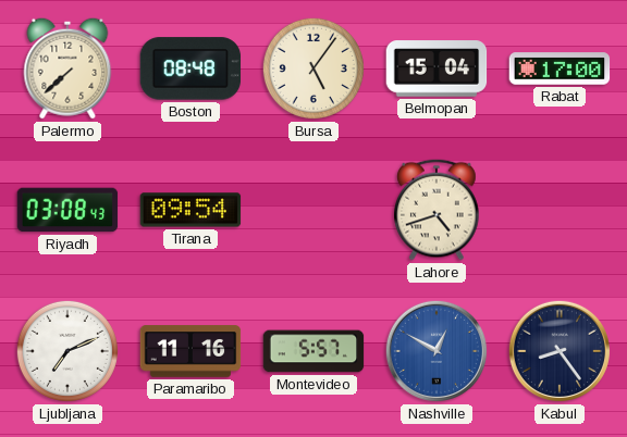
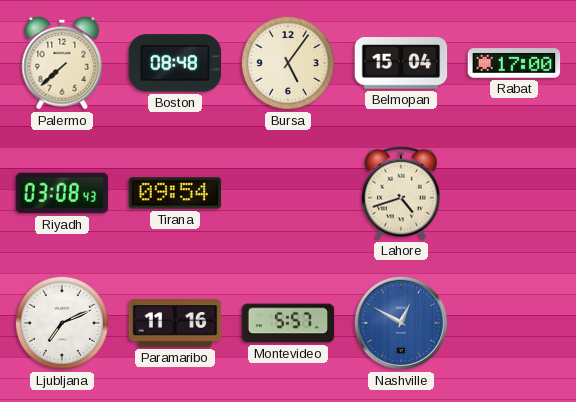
Kabul: 8:24 -> none (560, 351)
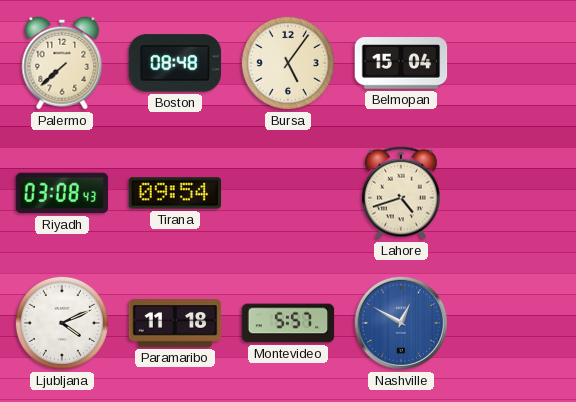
Rabat: 17:00 -> none (514, 63)
Ljubljana: 7:11 -> 4:11 (62, 323)
Paramaribo: 11:16 -> 11:18 (175, 323)
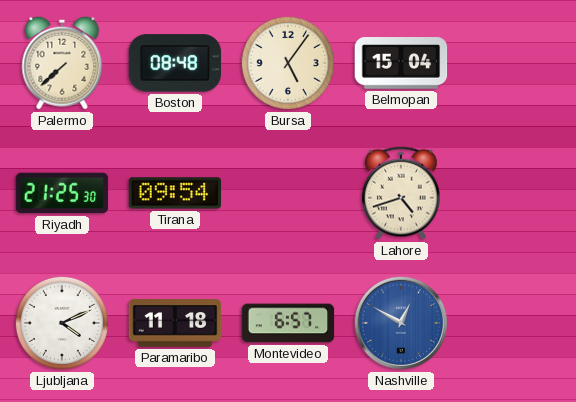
Riyadh: 03:08 -> 21:25 (62, 193)
Montevideo: 5:57 -> 6:57 (288, 323)
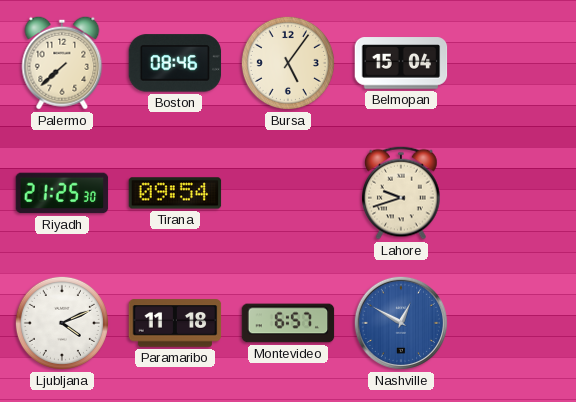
Boston: 08:48 -> 08:46 (175, 63)
Lahore: 4:42 -> 9:42 (401, 193)
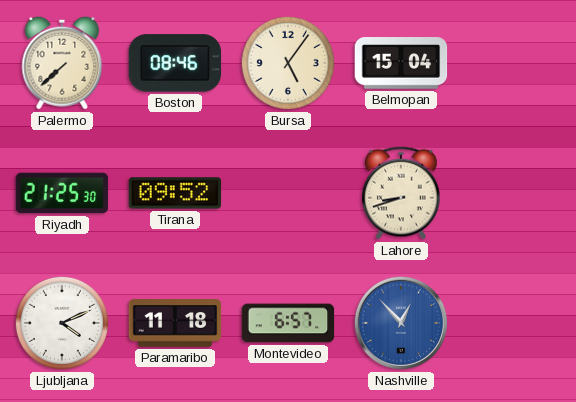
Tirana: 09:54 -> 09:52 (175, 193)
Lahore: 9:42 -> 8:42 (401, 193)
Nashville: 12:50 -> 12:53 (401, 323)
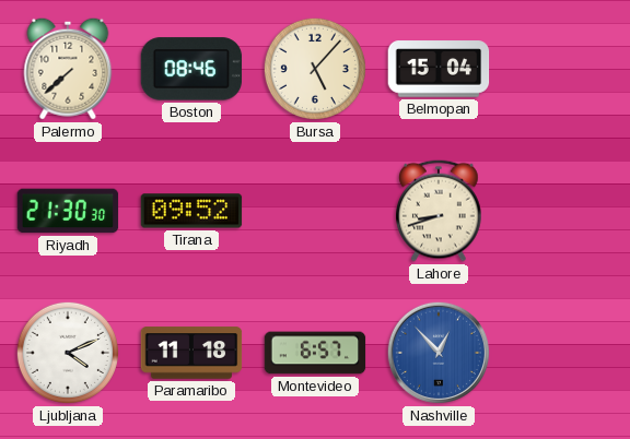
Bursa: 5:06 -> 5:07 (315, 69)
Riyadh: 21:25 -> 21:30 (68, 211)
